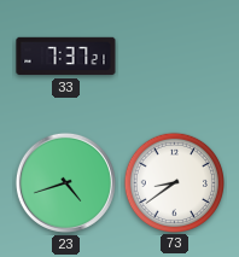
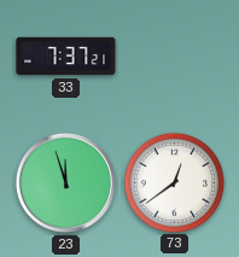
23: 4:42 -> 11:57 (65, 182)
73: 8:39 -> 12:39 (174, 182)
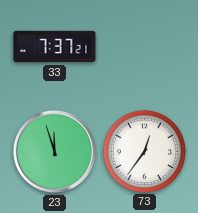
73: 12:39 -> 12:36 (144, 151)
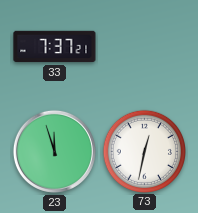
73: 12:36 -> 12:32 (144, 151)
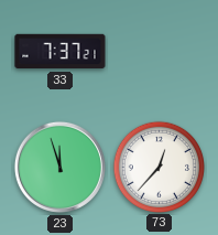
73: 12:32 -> 12:37 (159, 167)
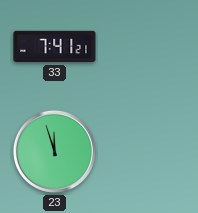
33: 7:37 -> 7:41 (55, 47)
73: 12:37 -> none (159, 167)
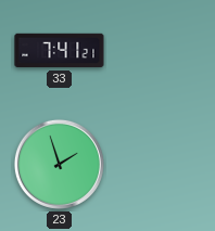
23: 11:57 -> 1:57 (59, 164)
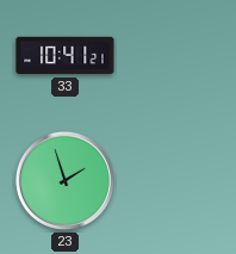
33: 7:41 -> 10:41 (66, 56)
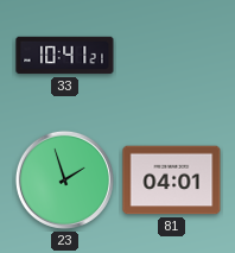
81: none -> 04:01 (172, 181)
